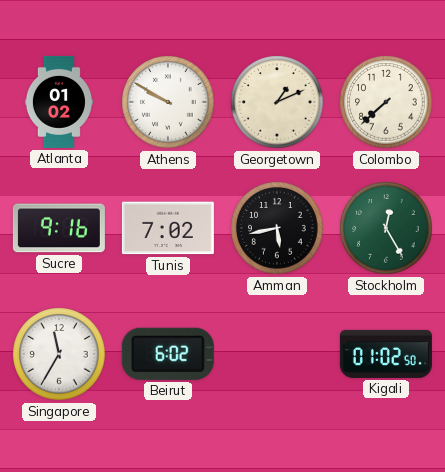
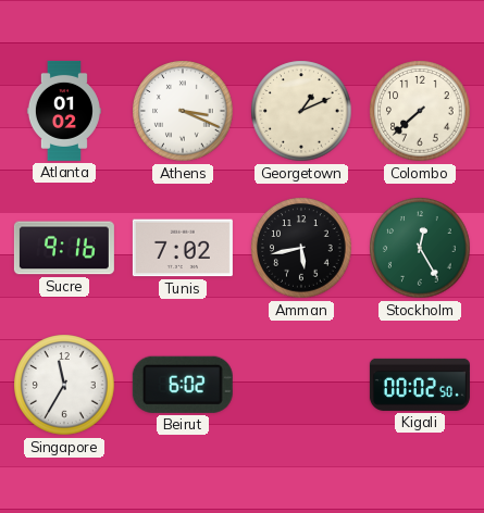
Athens: 9:50 -> 3:19 (183, 111)
Kigali: 01:02 -> 00:02 (420, 385)
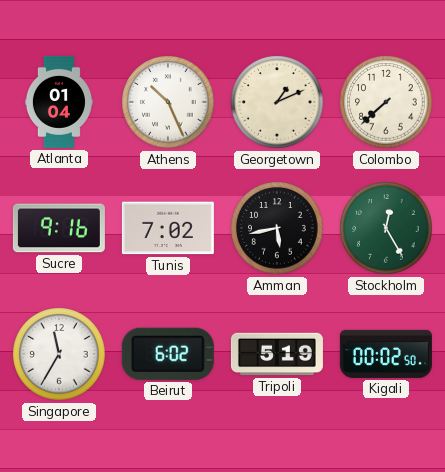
Atlanta: 01:02 -> 01:04 (59, 102)
Athens: 3:19 -> 10:26 (168, 102)
Tripoli: none -> 5:19 (277, 354)
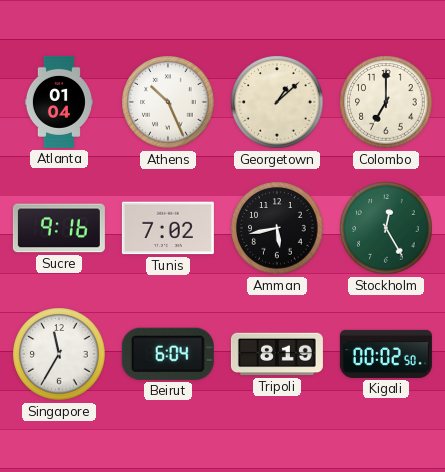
Georgetown: 1:11 -> 1:08 (277, 102)
Colombo: 7:38 -> 7:00 (386, 102)
Beirut: 6:02 -> 6:04 (168, 354)
Tripoli: 5:19 -> 8:19 (277, 354)
